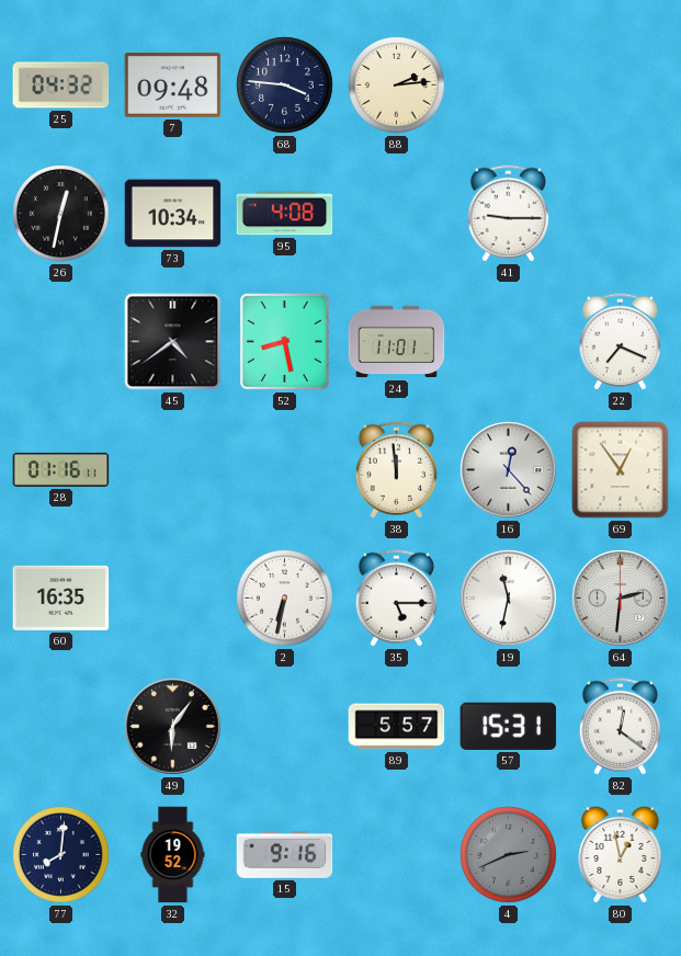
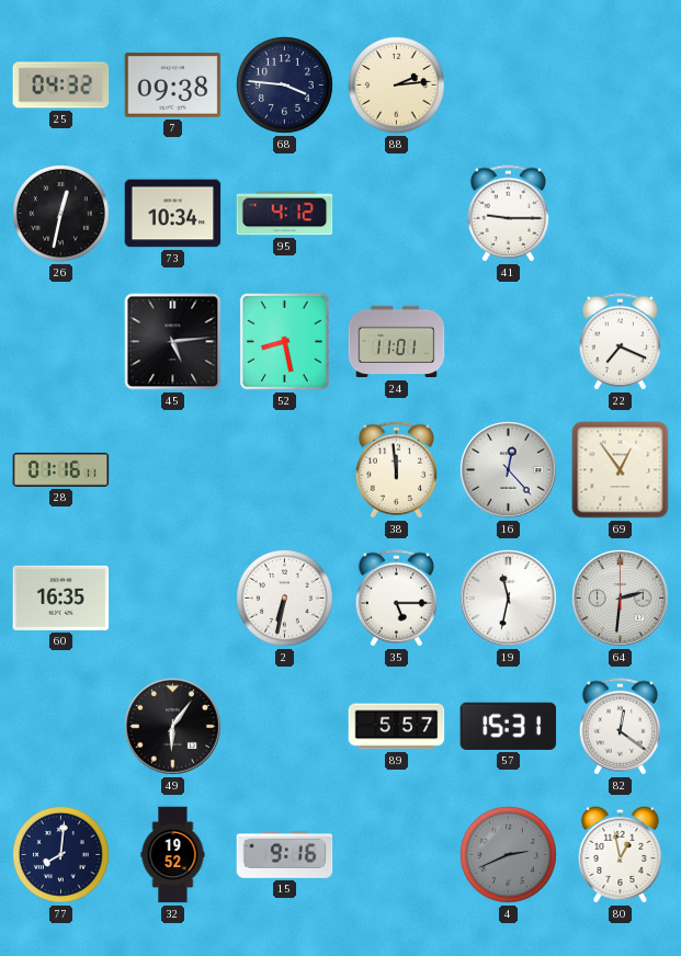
7: 09:48 -> 09:38 (173, 86)
95: 4:08 -> 4:12 (285, 214)
45: 4:39 -> 5:14 (173, 342)
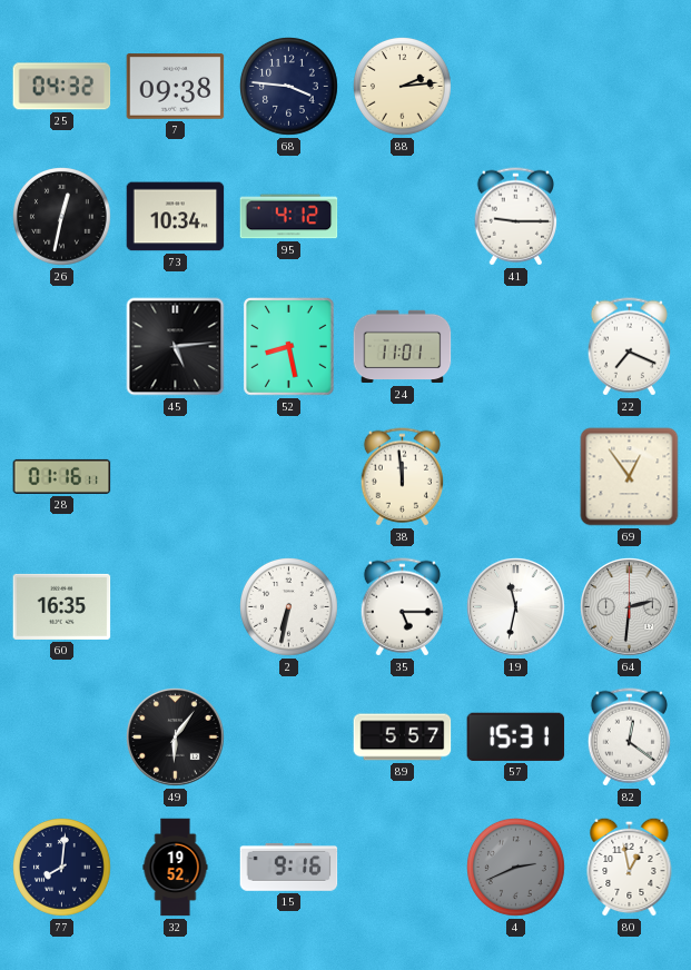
16: 12:23 -> none (509, 470)
